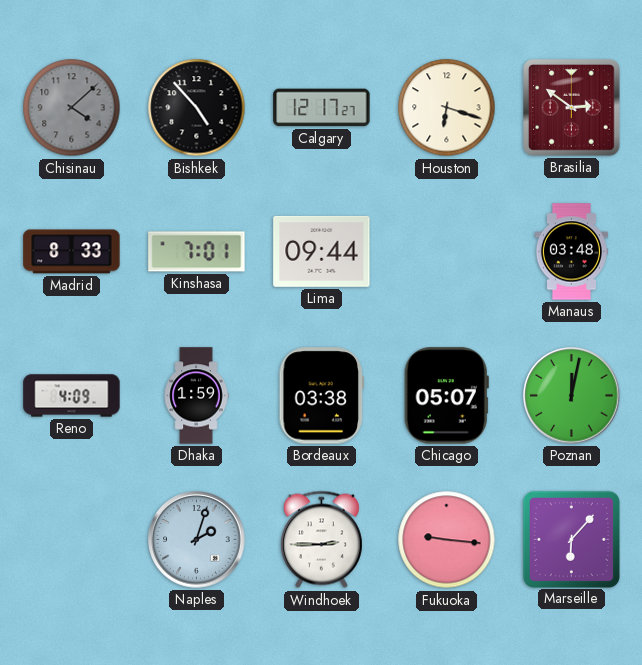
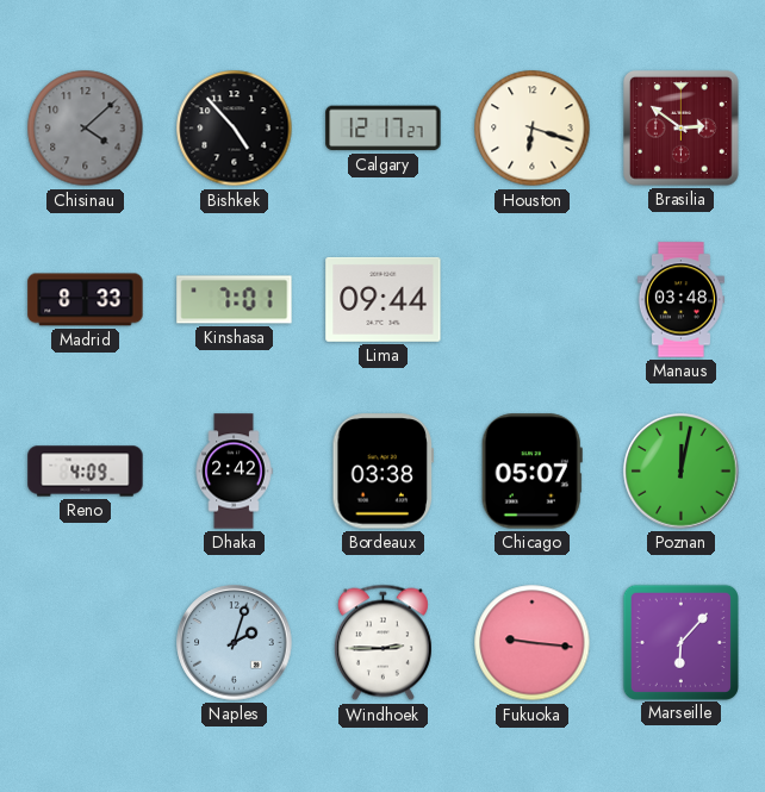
Dhaka: 1:59 -> 2:42 (234, 472)
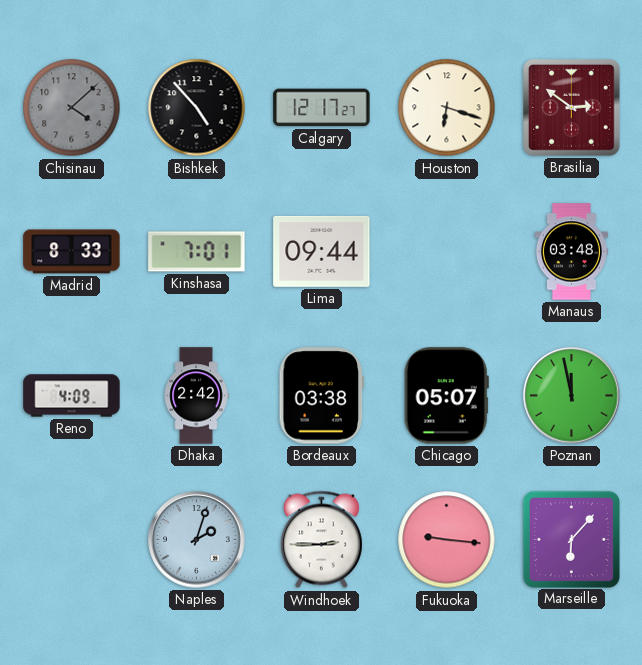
Poznan: 12:02 -> 11:58 (572, 396)
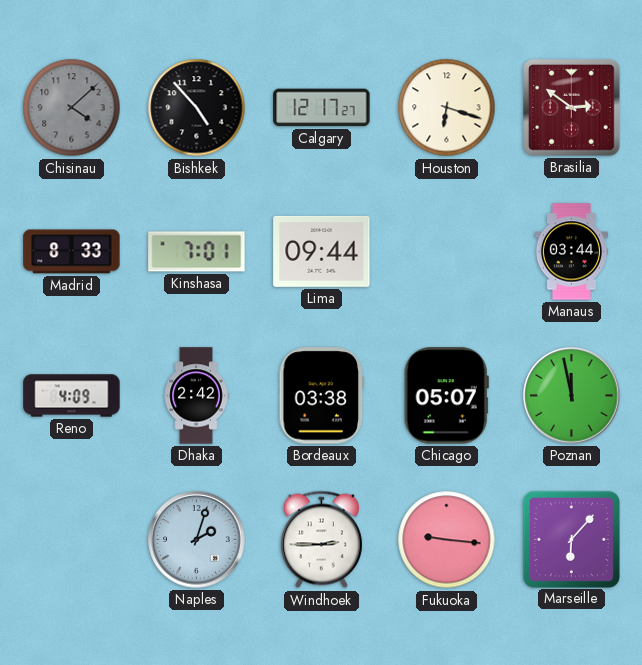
Manaus: 03:48 -> 03:44 (571, 252)
